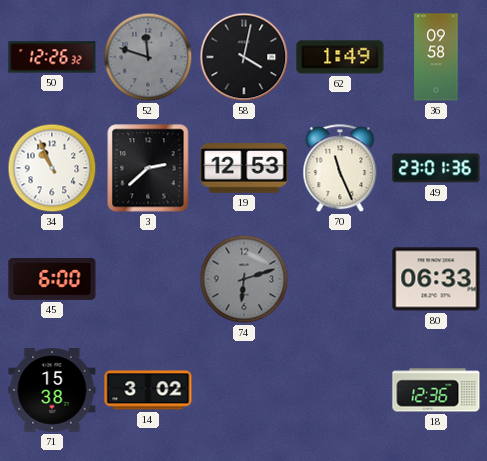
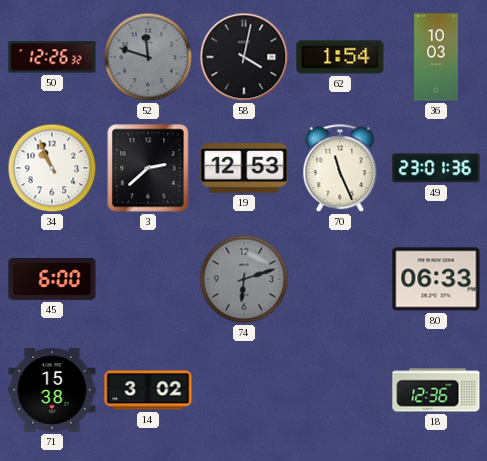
62: 1:49 -> 1:54 (340, 57)
36: 09:58 -> 10:03 (436, 57)
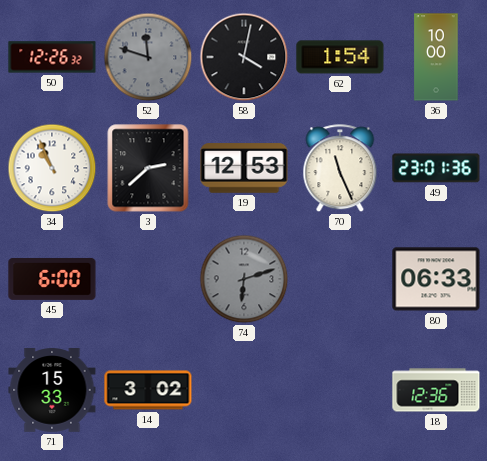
36: 10:03 -> 10:00 (436, 57)
71: 15:38 -> 15:33 (52, 390)
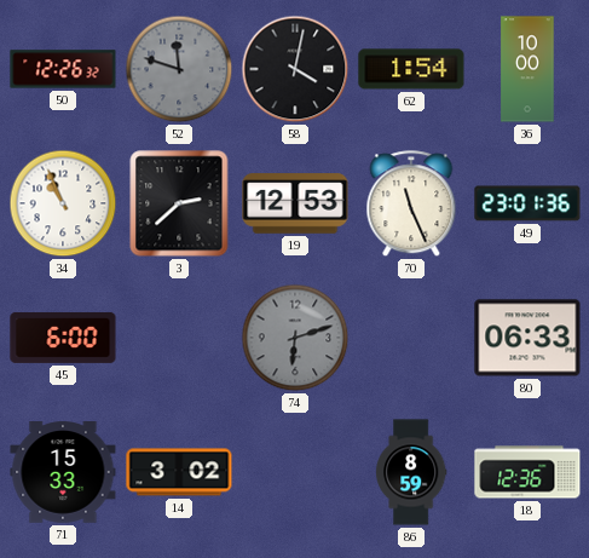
86: none -> 8:59 (412, 472)
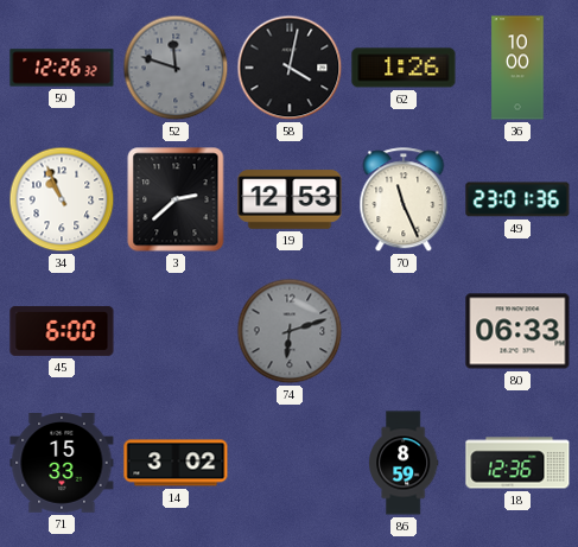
62: 1:54 -> 1:26 (404, 68)
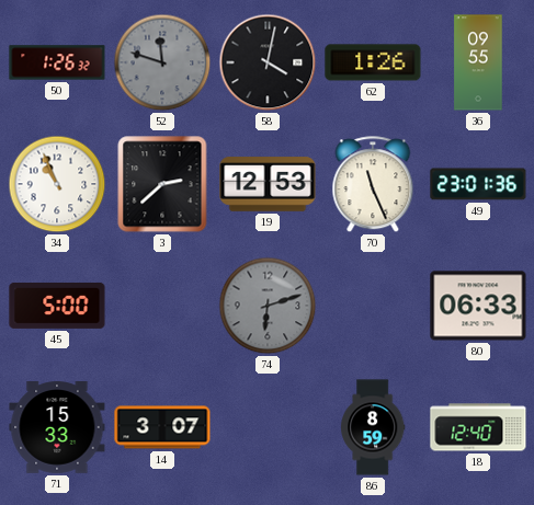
50: 12:26 -> 1:26 (57, 62)
36: 10:00 -> 09:55 (478, 62)
45: 6:00 -> 5:00 (57, 306)
14: 3:02 -> 3:07 (162, 427)
18: 12:36 -> 12:40 (478, 427)
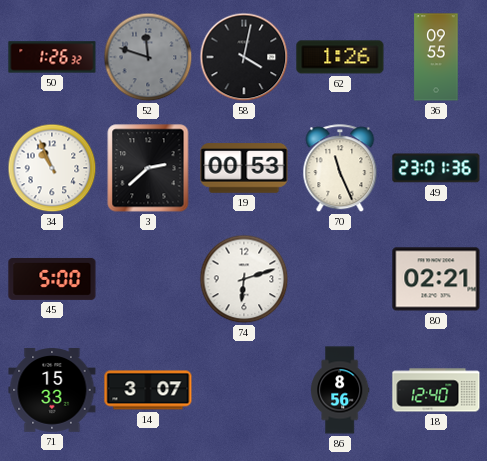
19: 12:53 -> 00:53 (244, 168)
74 dial: grey -> white (244, 279)
80: 06:33 -> 02:21 (436, 279)
86: 8:59 -> 8:56 (341, 390)
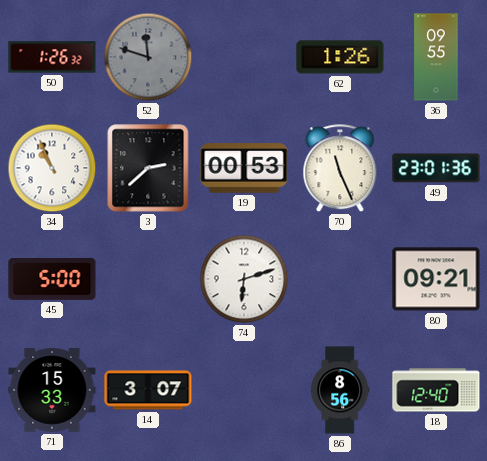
58: 4:02 -> none (244, 57)
80: 02:21 -> 09:21 (436, 279)
